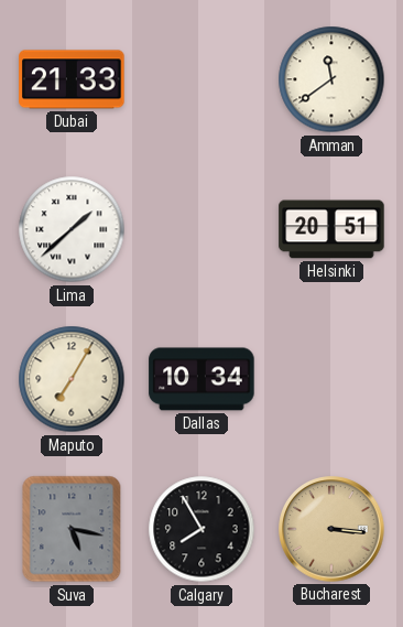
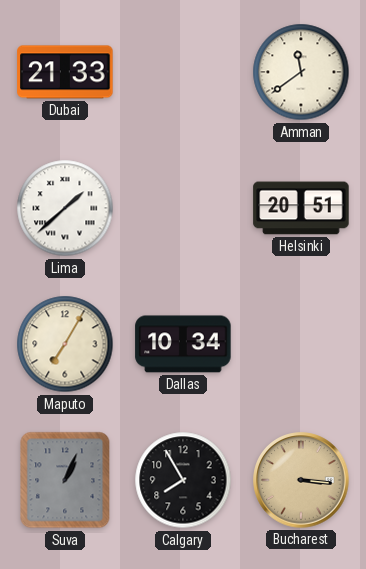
Suva: 5:17 -> 1:04 (65, 480)
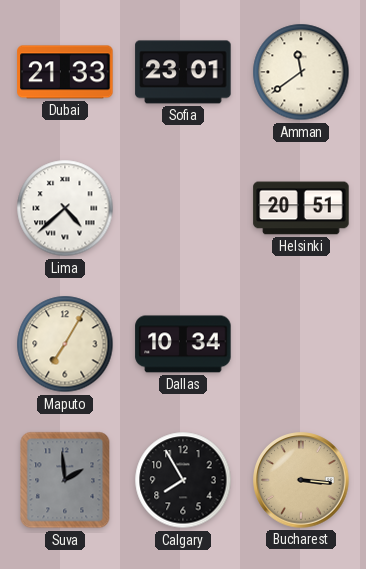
Sofia: none -> 23:01 (183, 72)
Lima: 1:38 -> 4:38 (65, 208)
Suva: 1:04 -> 1:59 (65, 480)
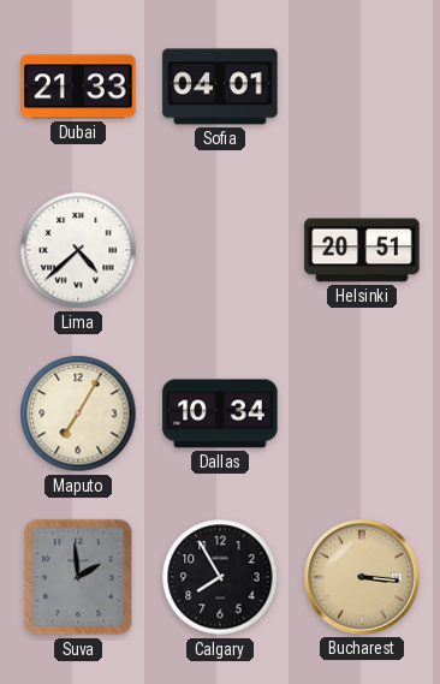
Sofia: 23:01 -> 04:01 (220, 87)
Amman: 11:39 -> none (301, 72)
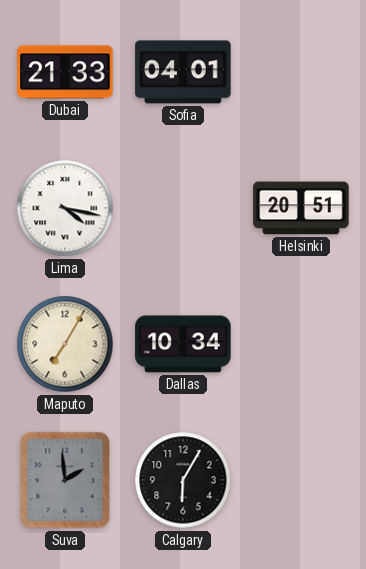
Lima: 4:38 -> 4:17 (65, 208)
Calgary: 7:55 -> 6:05 (183, 480)
Bucharest: 3:16 -> none (362, 577)
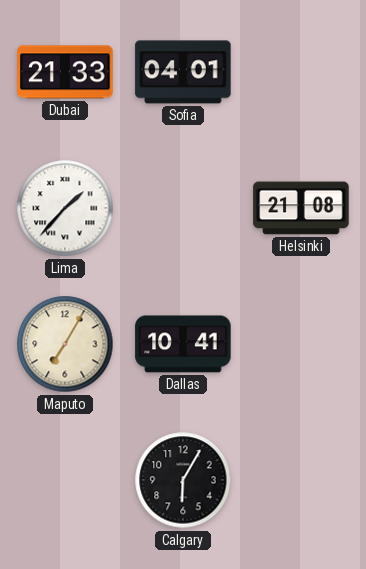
Lima: 4:17 -> 1:37 (65, 208)
Helsinki: 20:51 -> 21:08 (301, 208)
Dallas: 10:34 -> 10:41 (183, 344)
Suva: 1:59 -> none (65, 480)
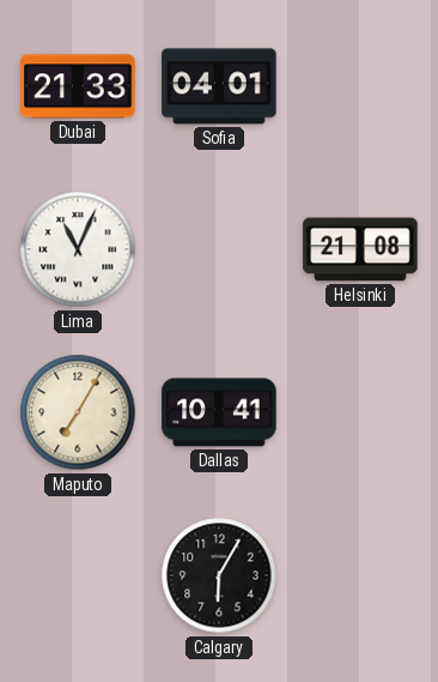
Lima: 1:37 -> 11:04 (78, 249)
